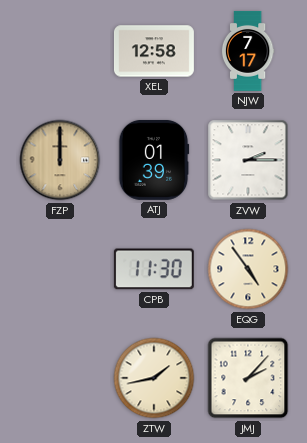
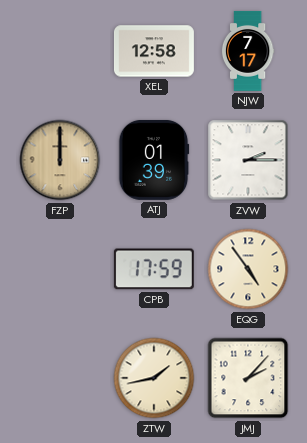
CPB: 11:30 -> 17:59 (154, 269)
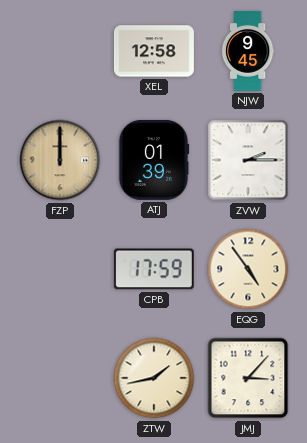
NJW: 7:17 -> 9:45 (248, 51)
JMJ: 2:07 -> 3:07 (248, 378)
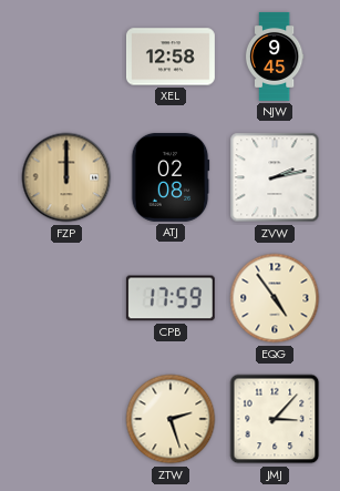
ATJ: 01:39 -> 02:08 (171, 177)
ZVW: 2:15 -> 2:13 (275, 177)
ZTW: 1:43 -> 2:27 (171, 419)
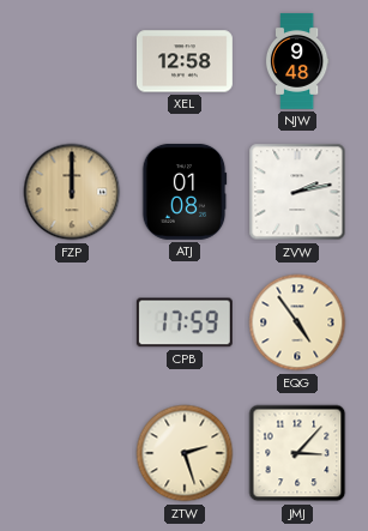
NJW: 9:45 -> 9:48 (297, 61)
ATJ: 02:08 -> 01:08 (185, 192)
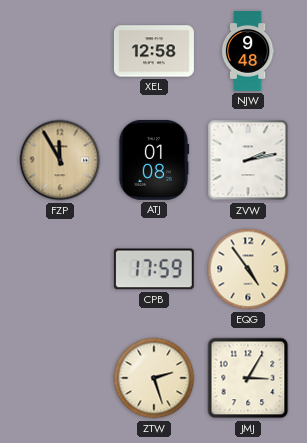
FZP: 12:00 -> 11:55 (60, 160)
JMJ: 3:07 -> 3:05 (248, 378)
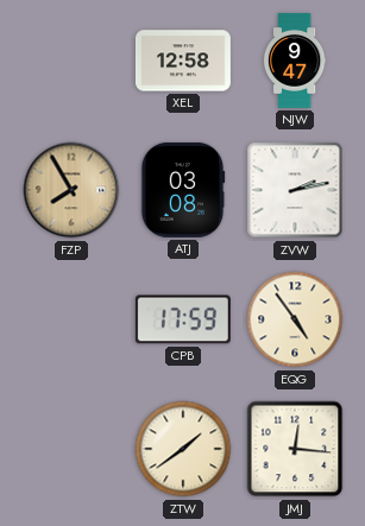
NJW: 9:48 -> 9:47 (295, 61)
FZP: 11:55 -> 7:55 (71, 190)
ATJ: 01:08 -> 03:08 (183, 190)
ZTW: 2:27 -> 1:39 (183, 449)
JMJ: 3:05 -> 12:16 (295, 449)
